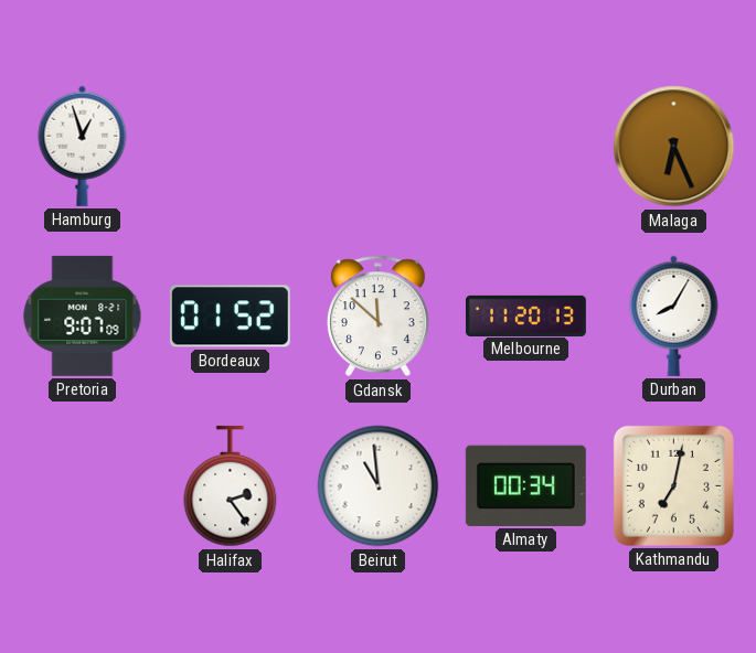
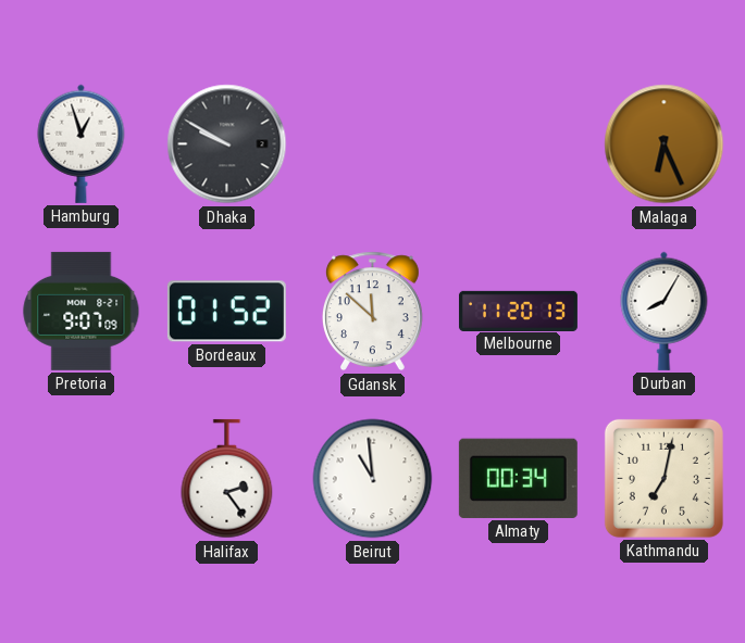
Dhaka: none -> 9:50 (227, 144)
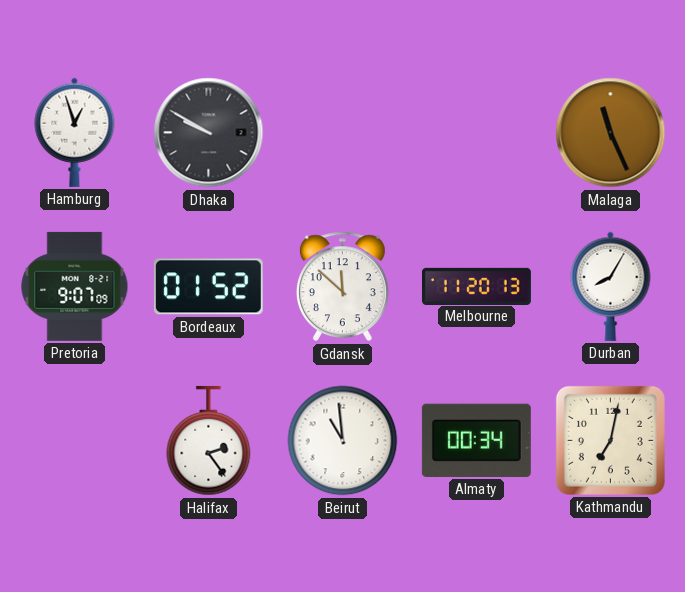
Malaga: 6:26 -> 11:26 (611, 133)
